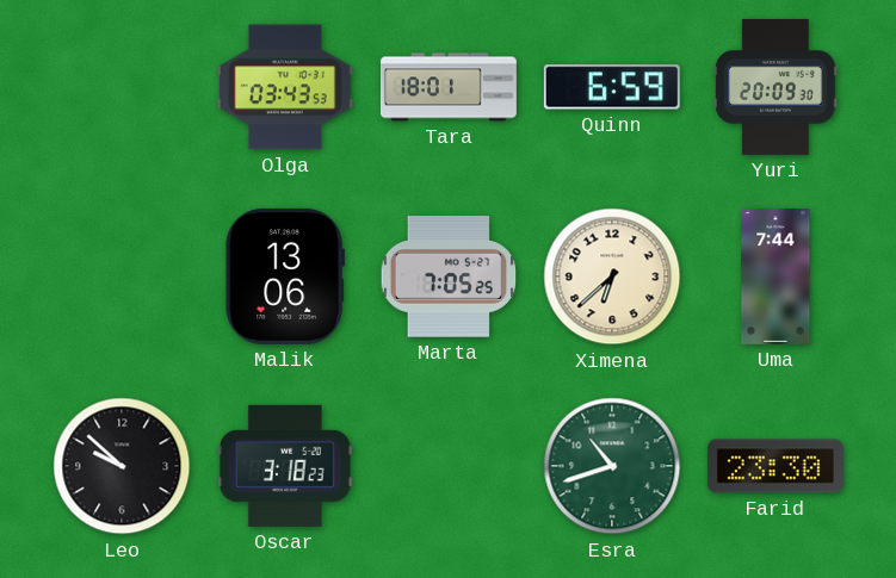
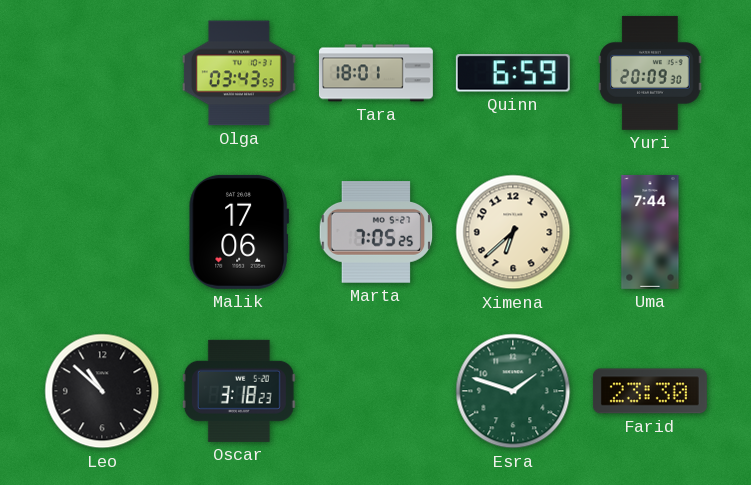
Malik: 13:06 -> 17:06 (239, 232)
Leo: 9:52 -> 10:52 (102, 391)
Esra: 10:42 -> 1:48 (513, 391)
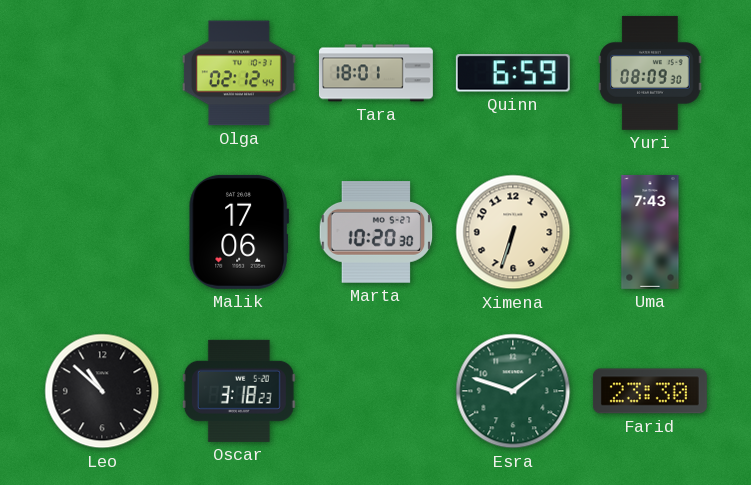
Olga: 03:43 -> 02:12 (239, 73)
Yuri: 20:09 -> 08:09 (650, 73)
Marta: 7:05 -> 10:20 (376, 232)
Ximena: 6:38 -> 6:33 (513, 232)
Uma: 7:44 -> 7:43 (650, 232)
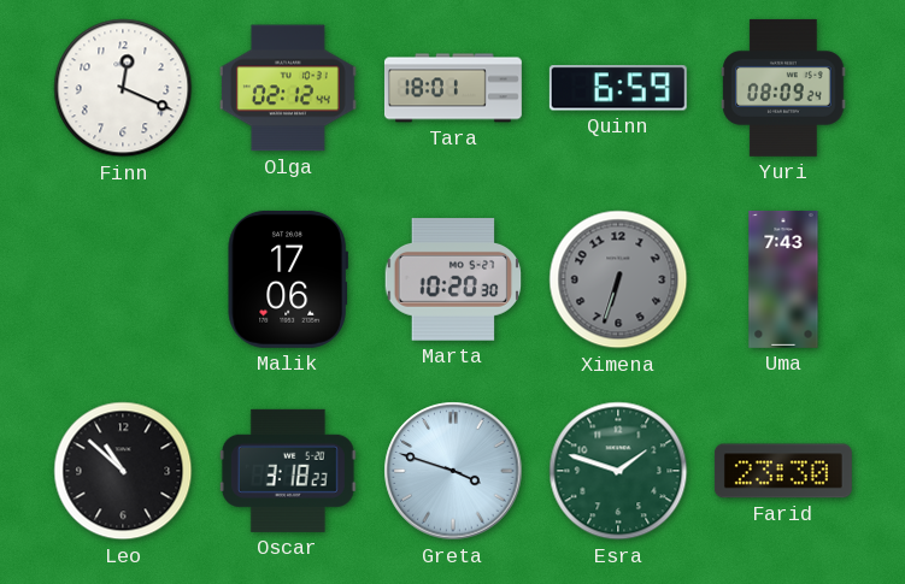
Finn: none -> 12:19 (123, 88)
Yuri: 08:09:30 -> 08:09:24 (783, 88)
Ximena dial: cream -> grey (618, 279)
Greta: none -> 3:48 (453, 471)
